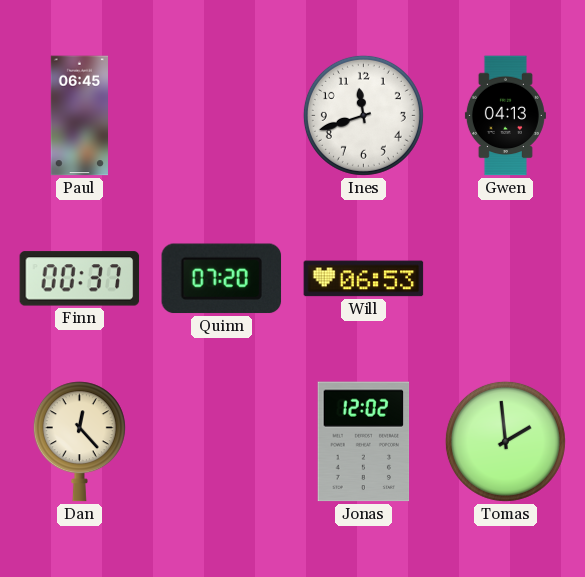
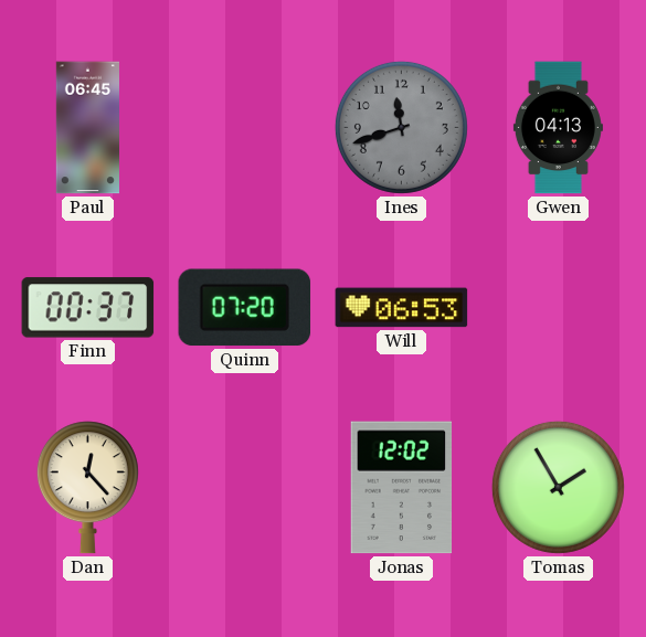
Ines dial: white -> grey (401, 127)
Tomas: 1:59 -> 1:55 (558, 487)
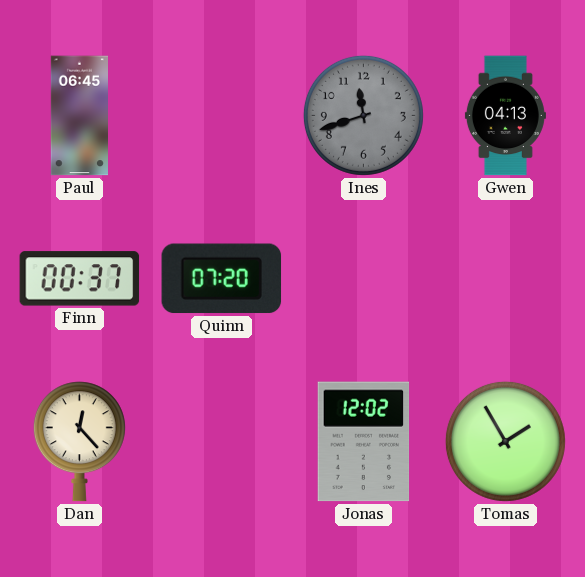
Will: 06:53 -> none (402, 308)
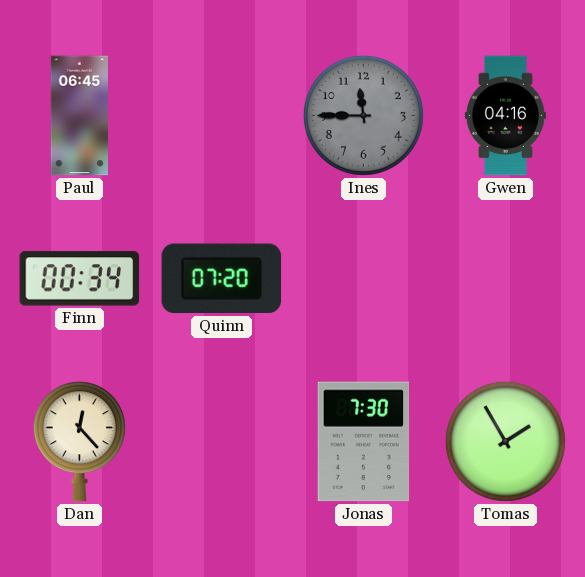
Ines: 11:42 -> 11:45 (363, 115)
Gwen: 04:13 -> 04:16 (505, 116)
Finn: 00:37 -> 00:34 (80, 279)
Jonas: 12:02 -> 7:30 (364, 442)
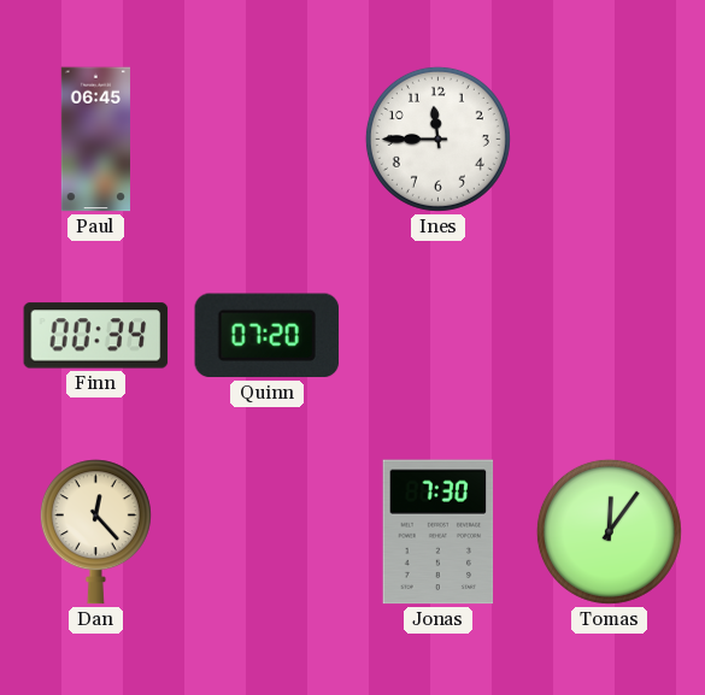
Ines dial: grey -> white (437, 139)
Gwen: 04:16 -> none (505, 116)
Tomas: 1:55 -> 12:06 (609, 531)
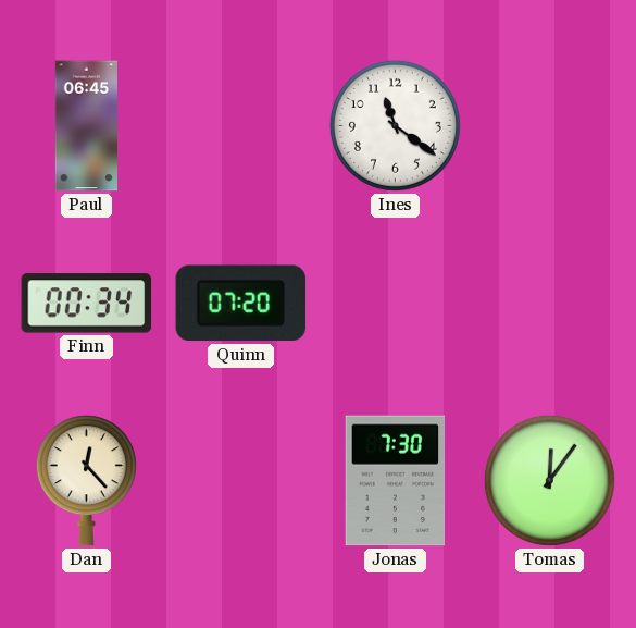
Ines: 11:45 -> 11:21 (395, 125)
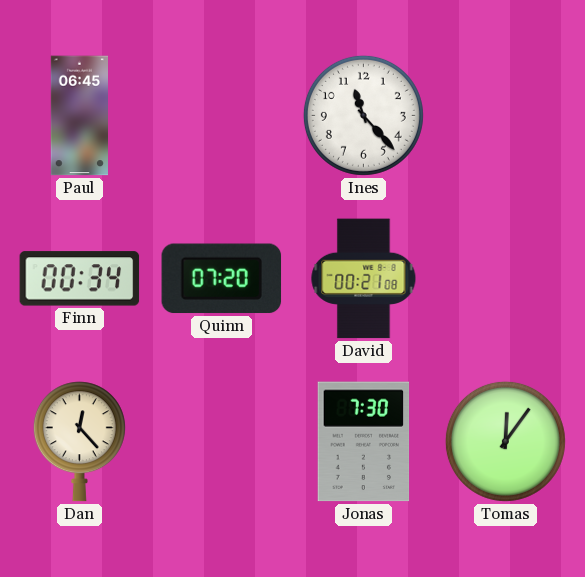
Ines: 11:21 -> 11:23 (363, 115)
David: none -> 00:21 (364, 279)
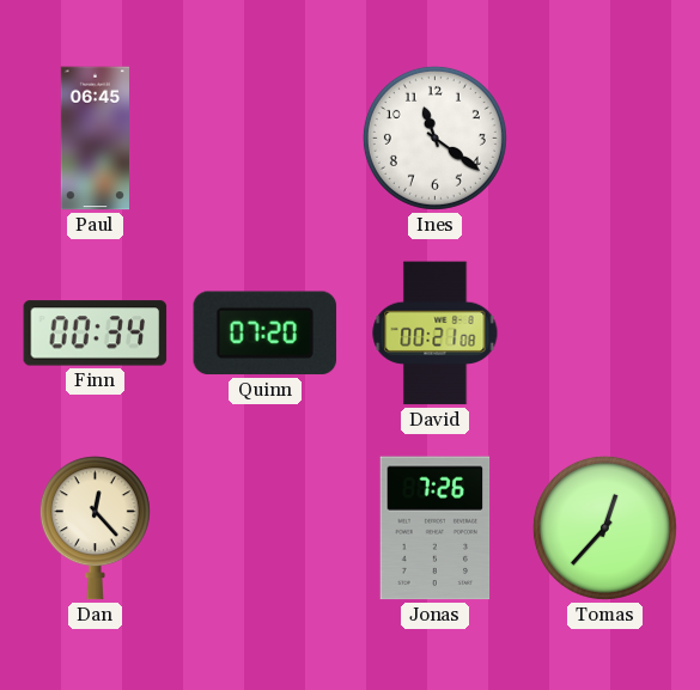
Ines: 11:23 -> 11:21 (434, 138)
Jonas: 7:30 -> 7:26 (436, 529)
Tomas: 12:06 -> 12:37 (604, 527)
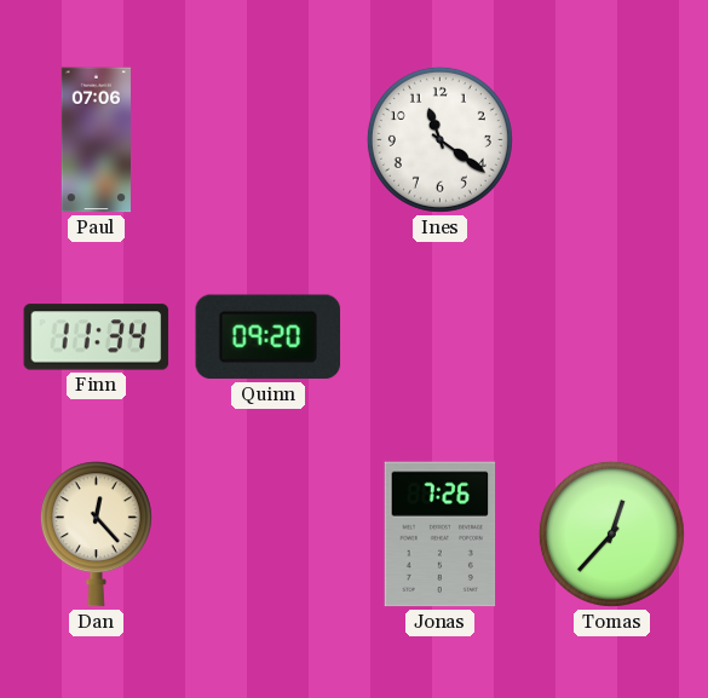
Paul: 06:45 -> 07:06 (96, 140)
Finn: 00:34 -> 11:34 (97, 338)
Quinn: 07:20 -> 09:20 (269, 338)
David: 00:21 -> none (436, 334)
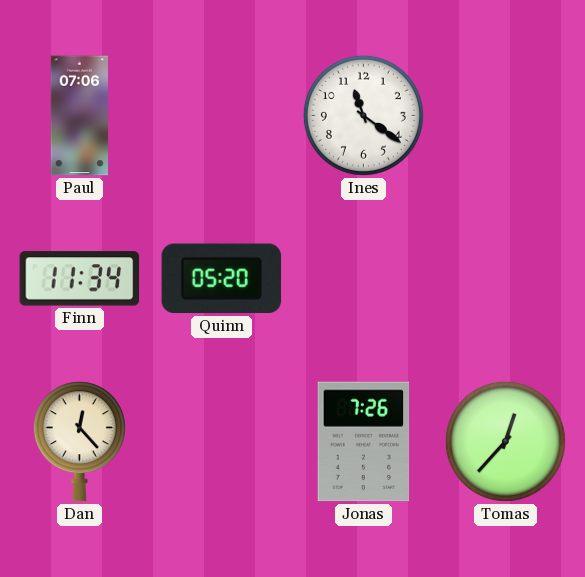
Quinn: 09:20 -> 05:20 (222, 279)
